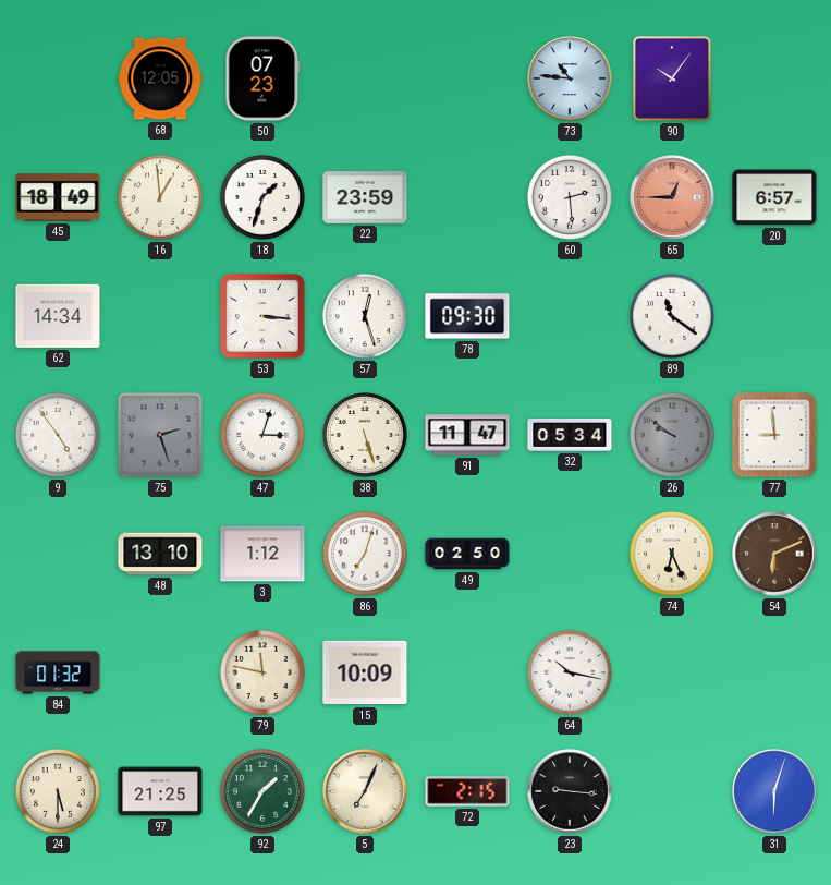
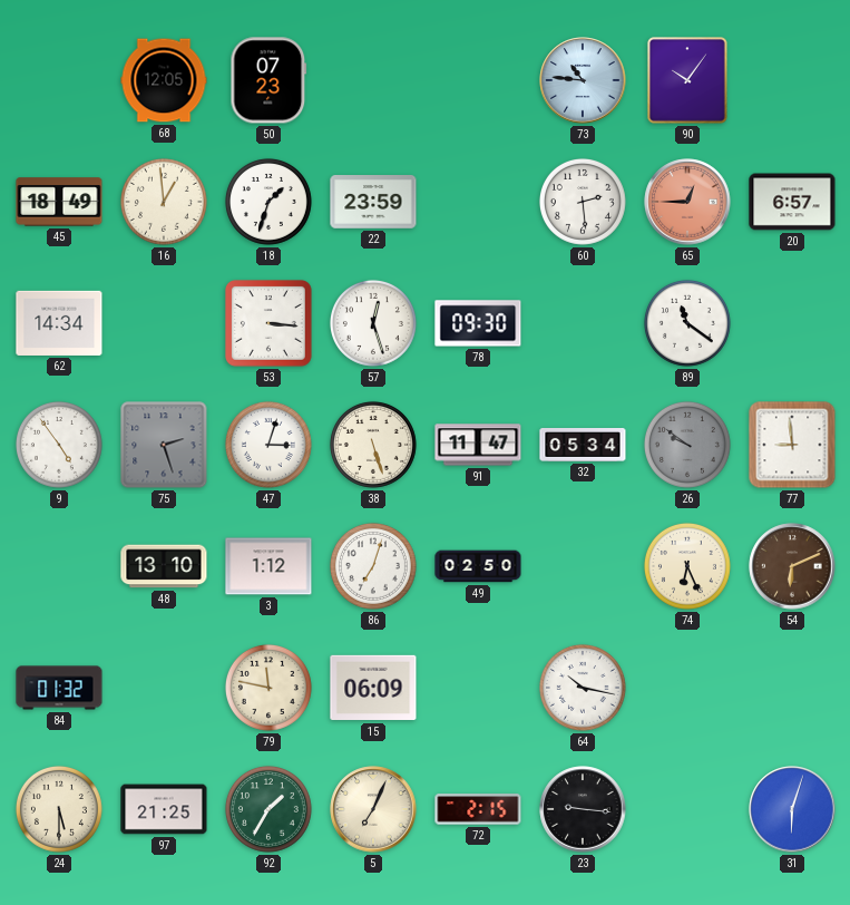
15: 10:09 -> 06:09 (373, 688)
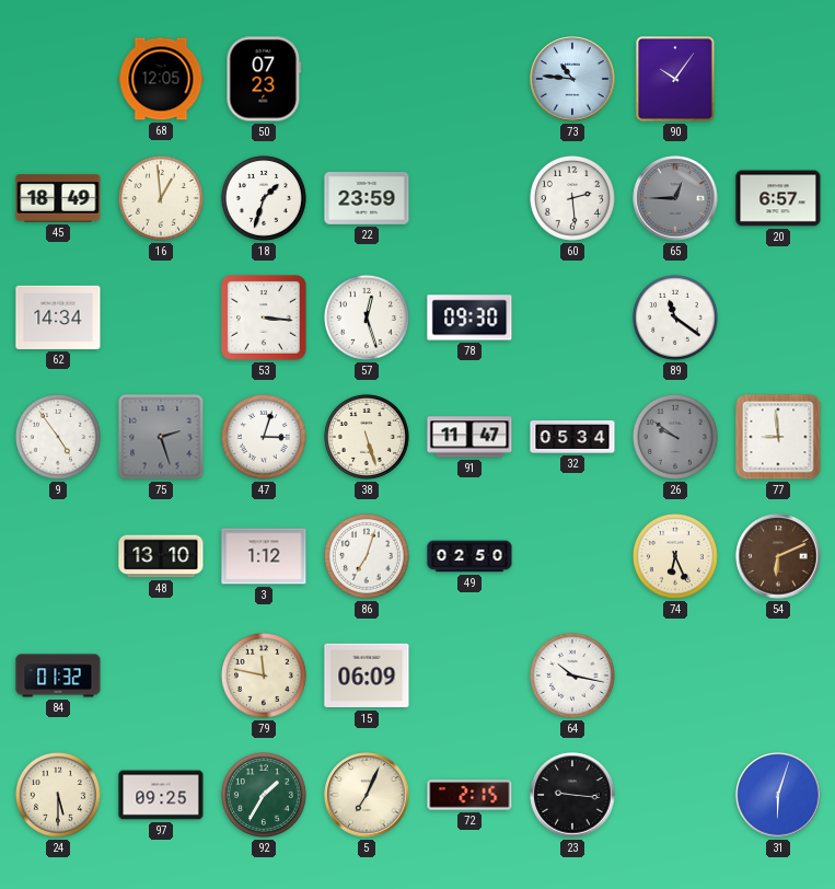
65 dial: salmon -> grey (675, 198)
97: 21:25 -> 09:25 (161, 795)
